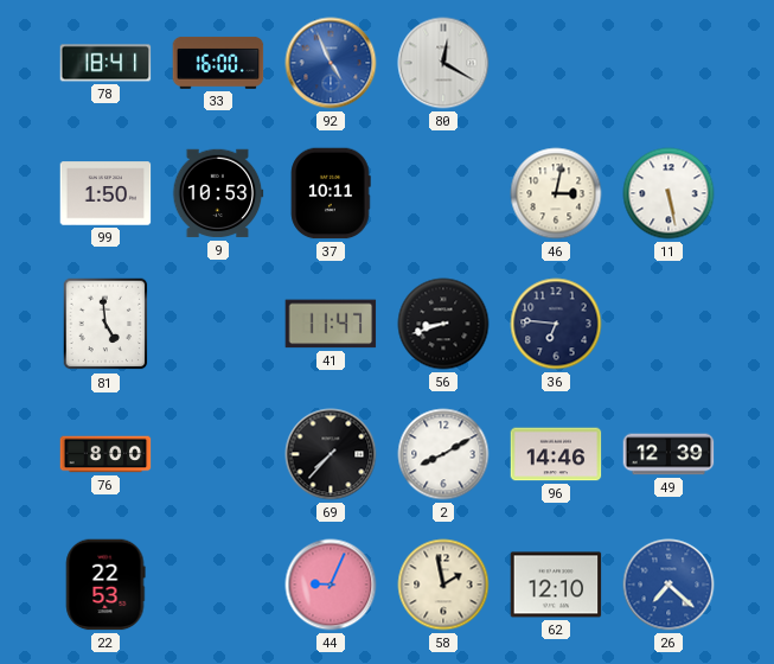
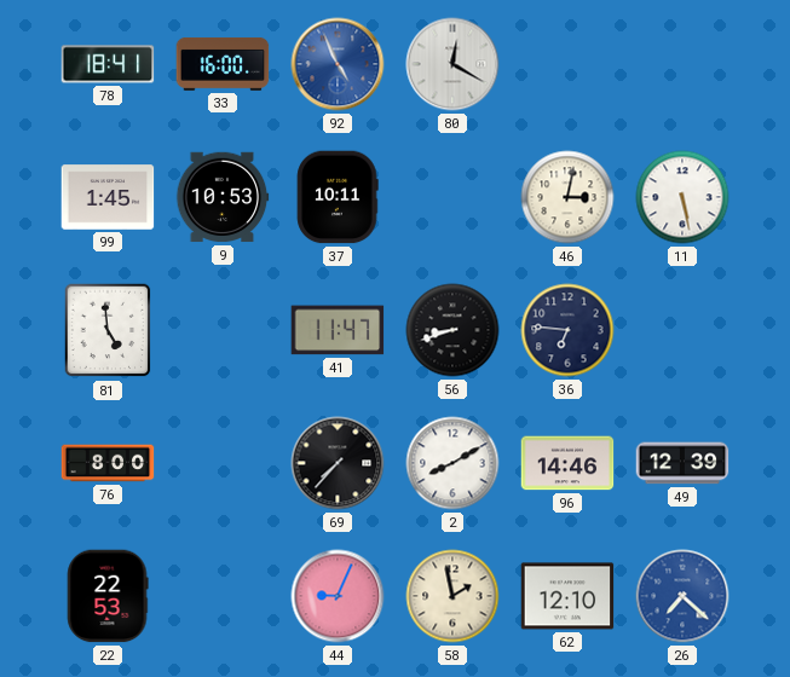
99: 1:50 -> 1:45 (108, 197)
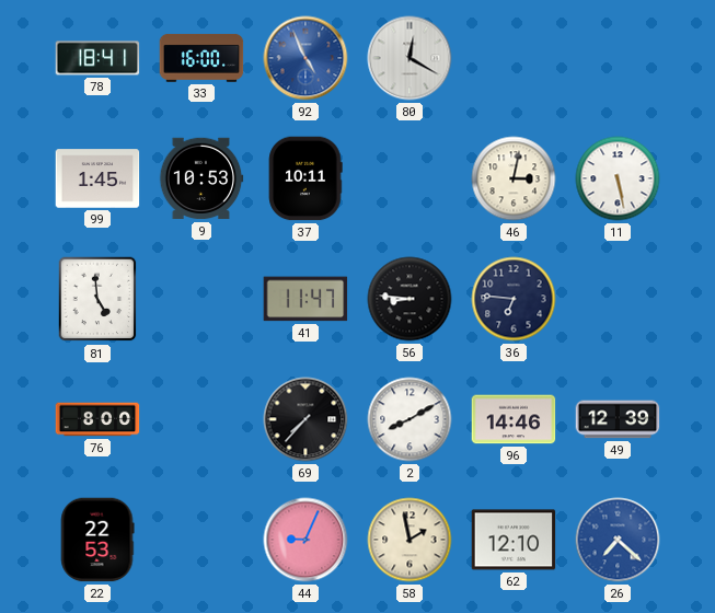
56: 8:42 -> 8:46 (410, 299)
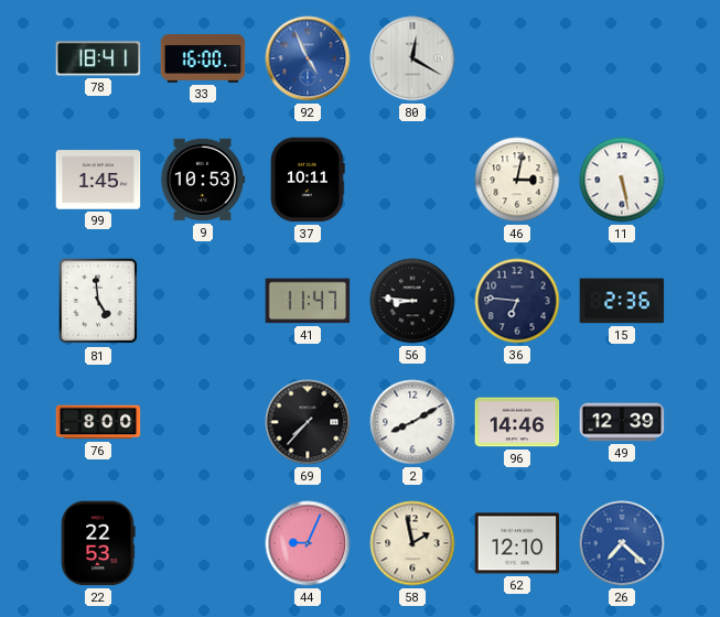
15: none -> 2:36 (622, 301)
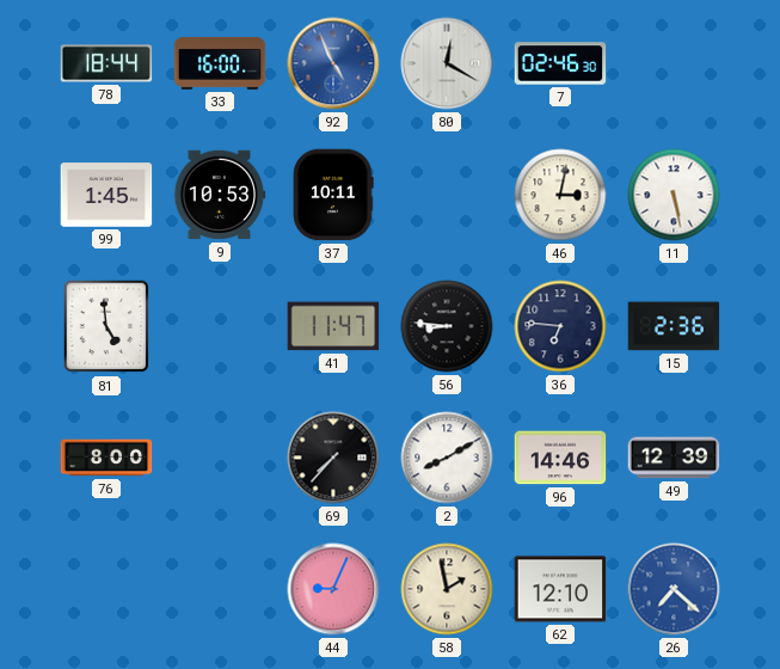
78: 18:41 -> 18:44 (106, 63)
7: none -> 02:46 (560, 63)
22: 22:53 -> none (98, 543)
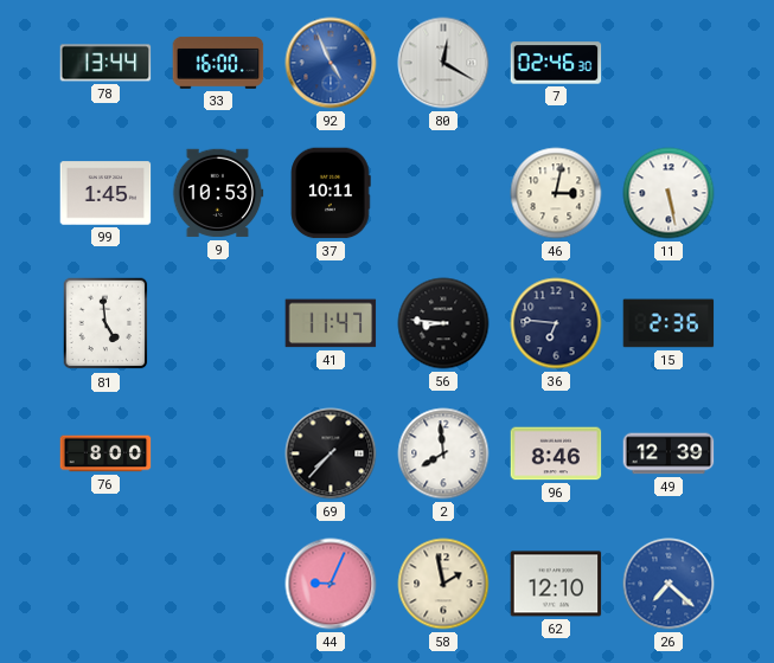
78: 18:44 -> 13:44 (105, 63)
2: 8:10 -> 7:59 (443, 453)
96: 14:46 -> 8:46 (556, 453)
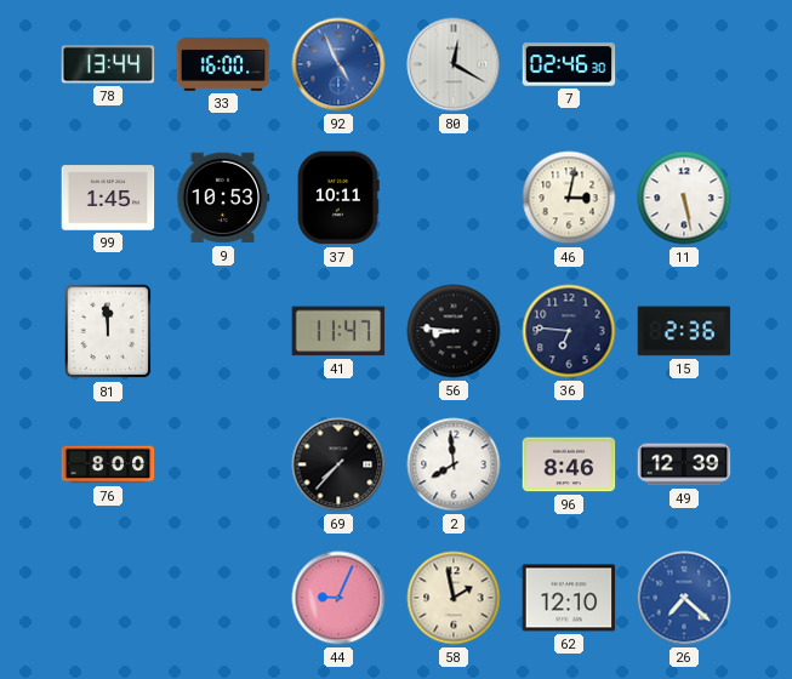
81: 4:59 -> 11:59 (108, 331)
